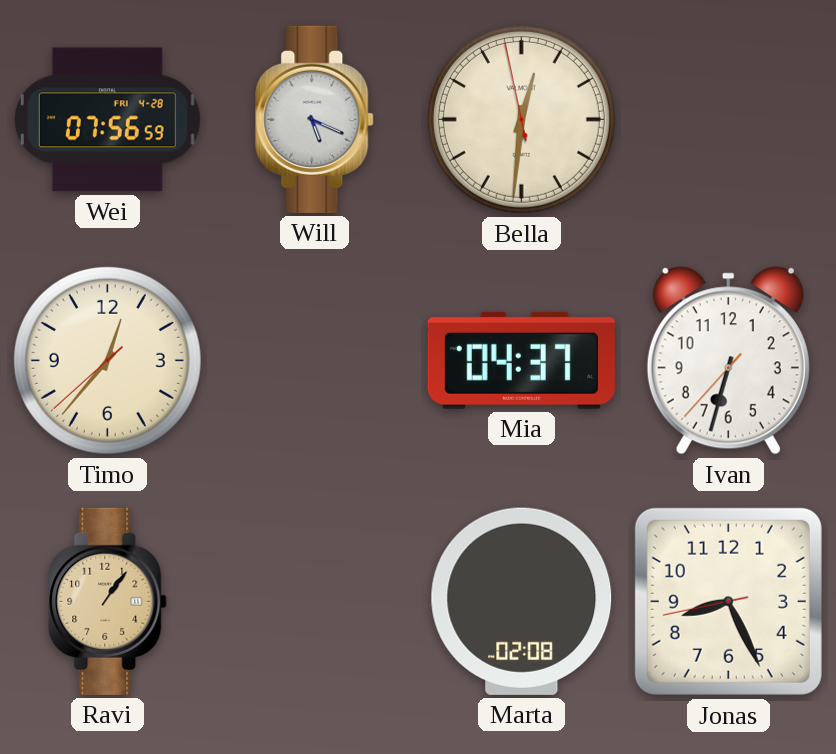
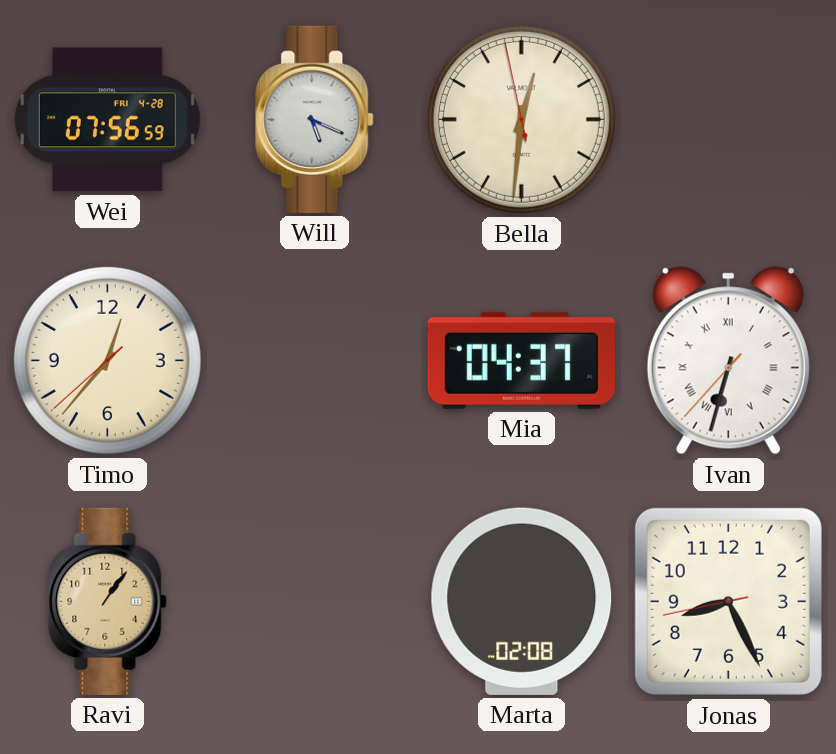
Ivan numerals: Arabic -> Roman (728, 361)
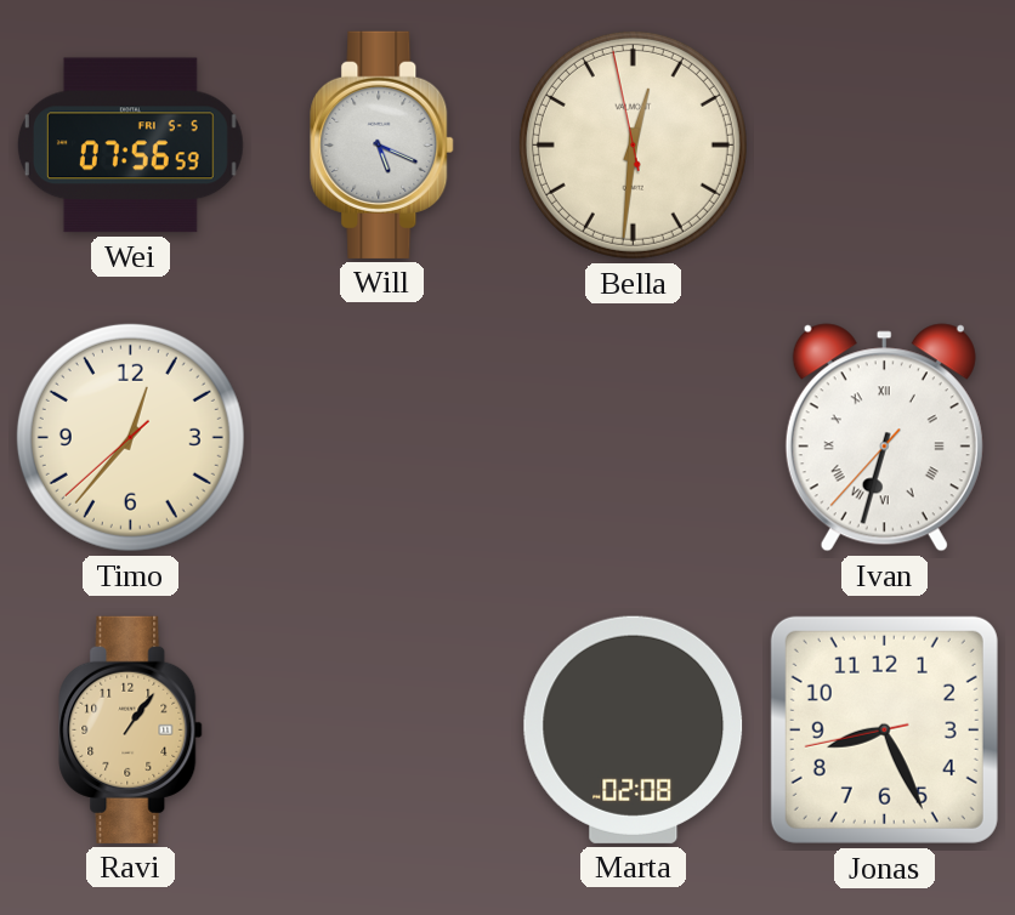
Wei date: FRI 4-28 -> FRI 5-5 (130, 146)
Mia: 04:37 -> none (521, 360)
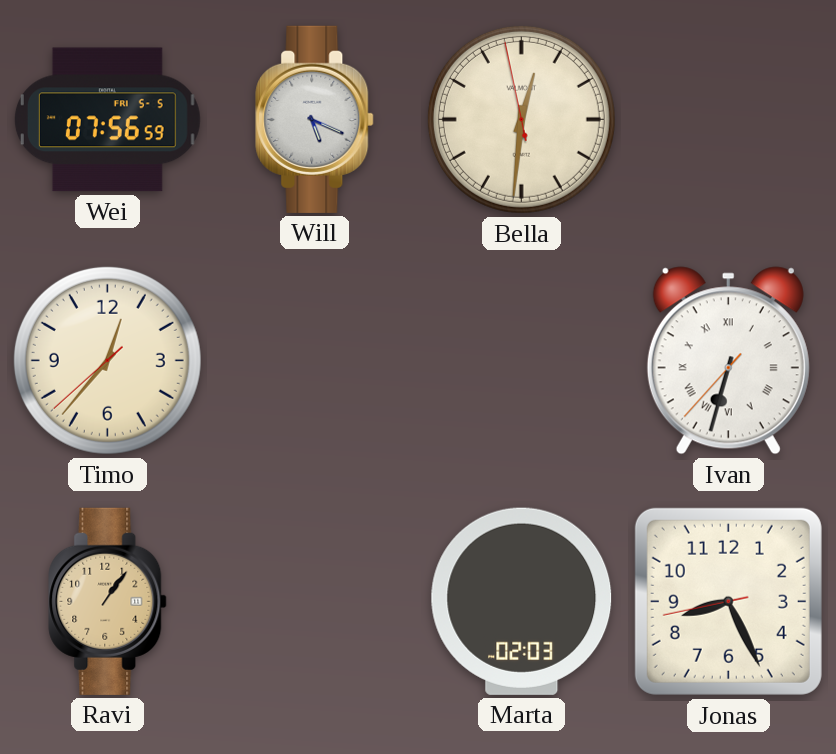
Marta: 02:08 -> 02:03 (522, 601)
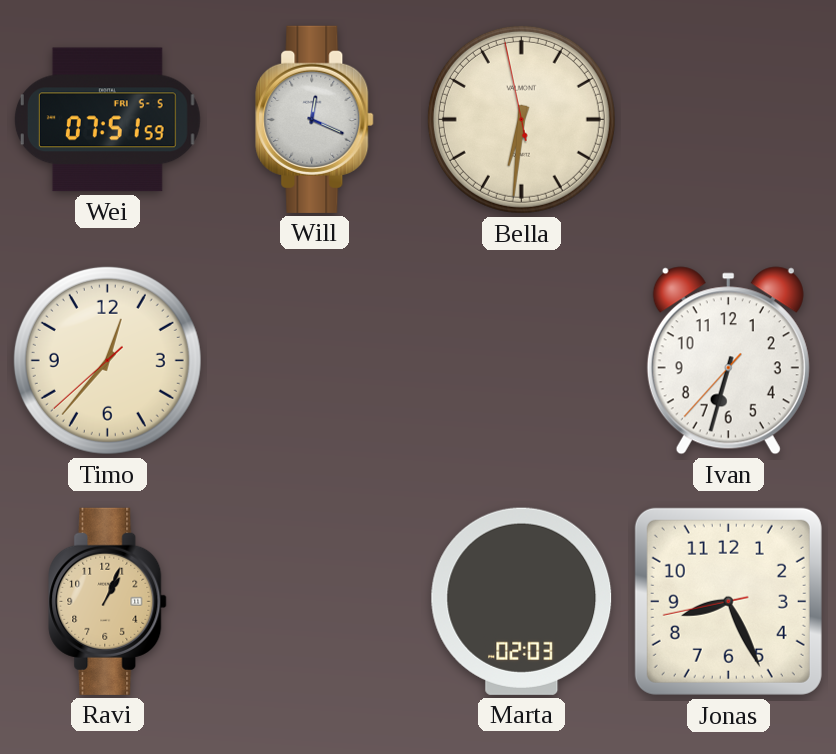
Wei: 07:56 -> 07:51 (107, 120)
Will: 5:19 -> 12:19 (315, 119)
Bella: 12:30 -> 6:30 (521, 119)
Ivan numerals: Roman -> Arabic (728, 361)
Ravi: 1:06 -> 1:04 (108, 601)
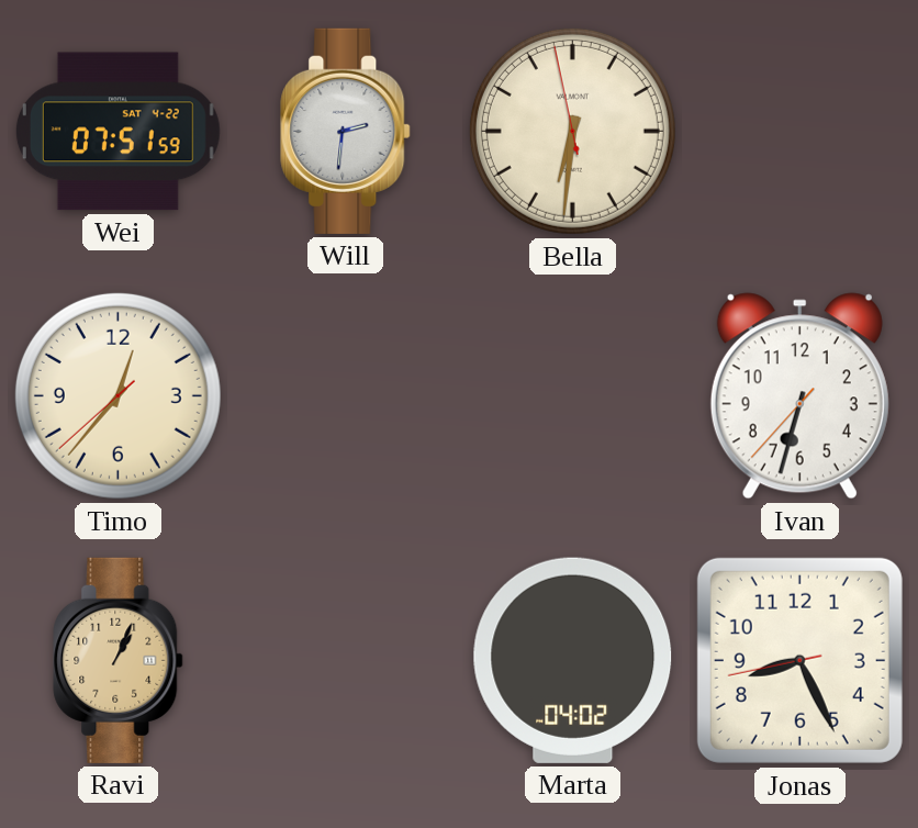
Wei date: FRI 5-5 -> SAT 4-22 (117, 132)
Will: 12:19 -> 2:31 (346, 131)
Marta: 02:03 -> 04:02 (573, 660)
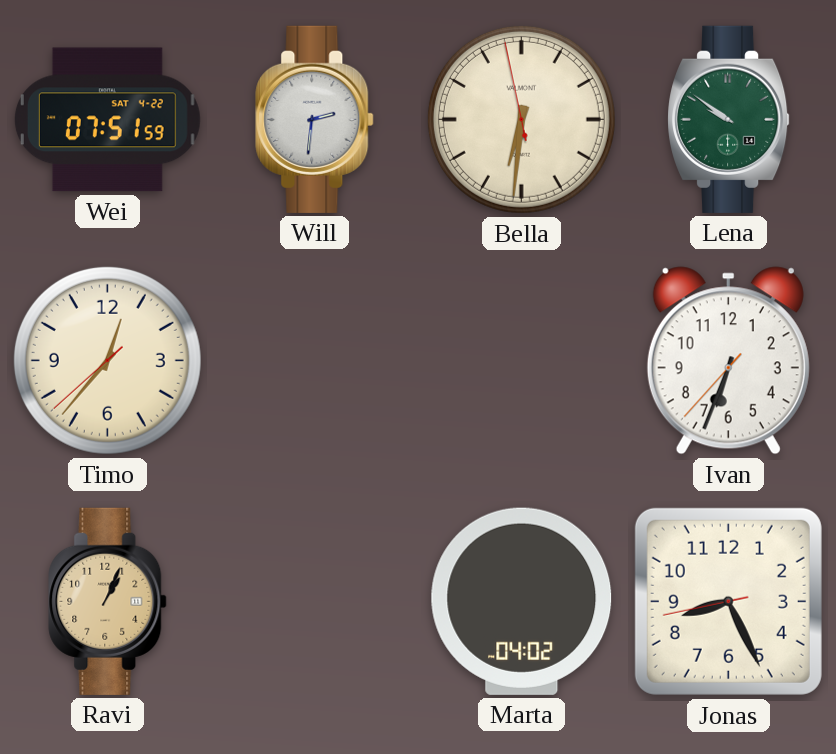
Lena: none -> 9:51 (729, 119)
Ivan: 6:32 -> 6:33 (728, 361)
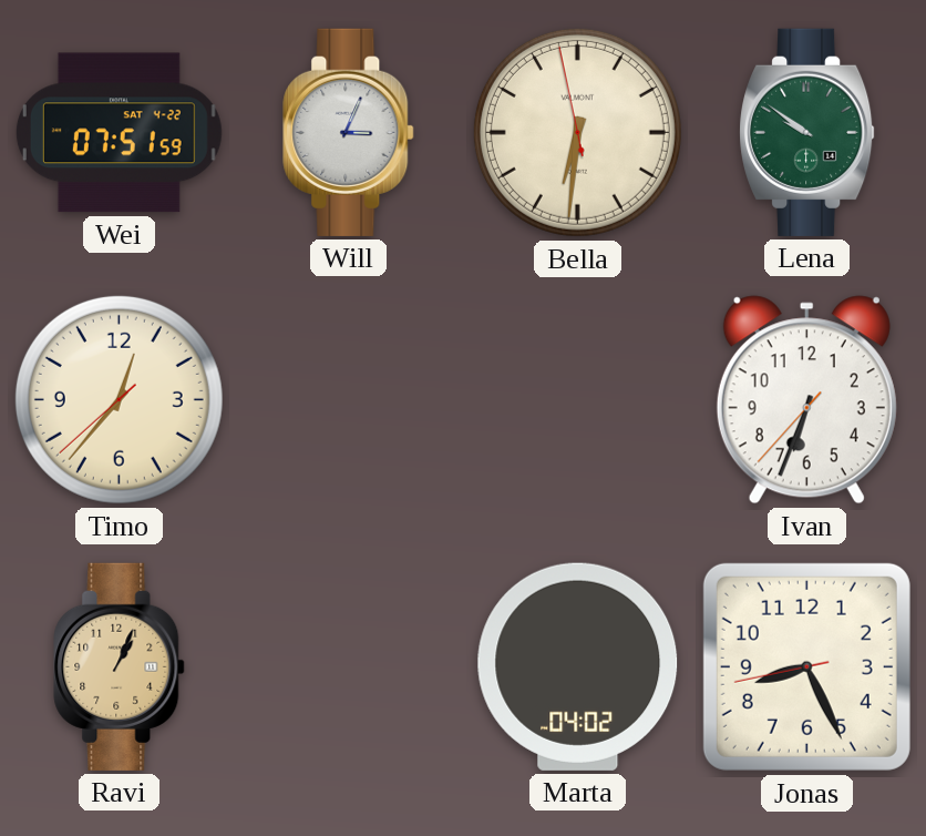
Will: 2:31 -> 3:04 (349, 132)
